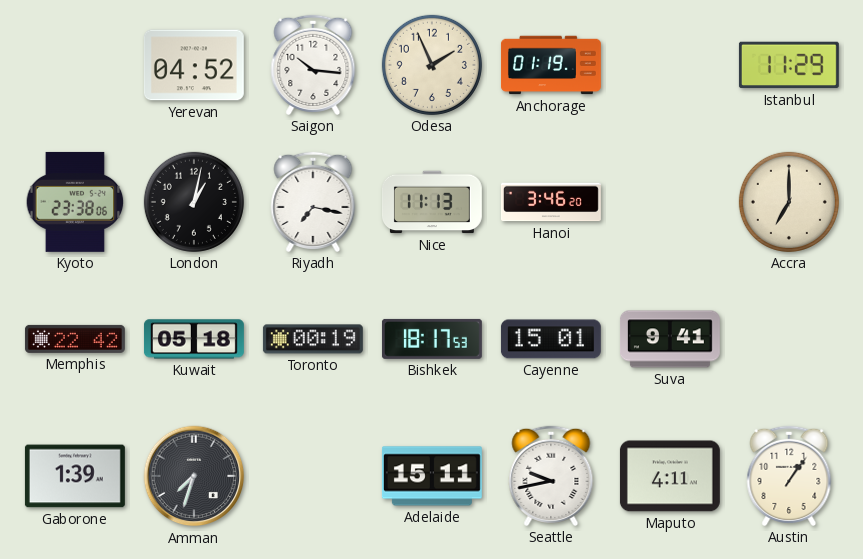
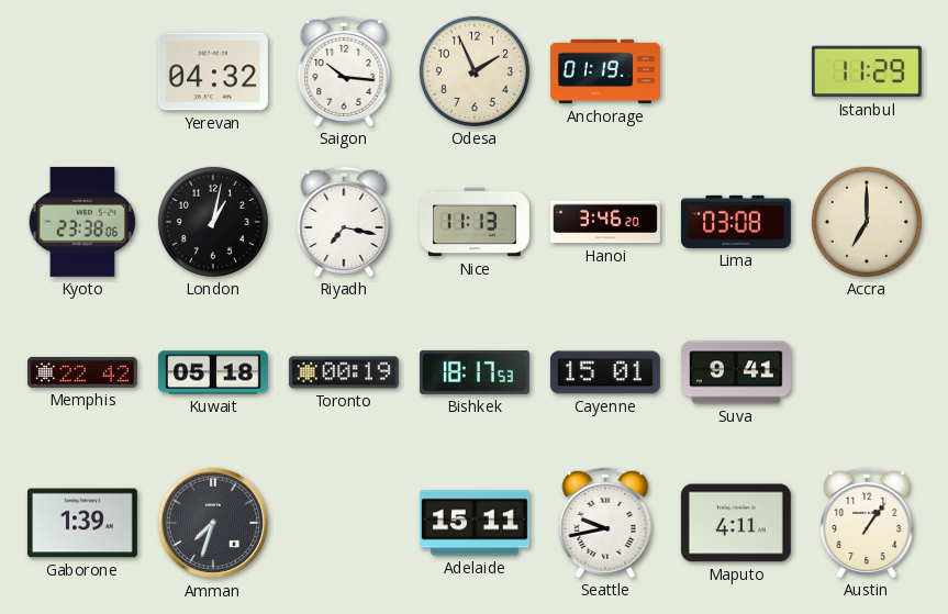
Yerevan: 04:52 -> 04:32 (213, 71)
Lima: none -> 03:08 (736, 222)
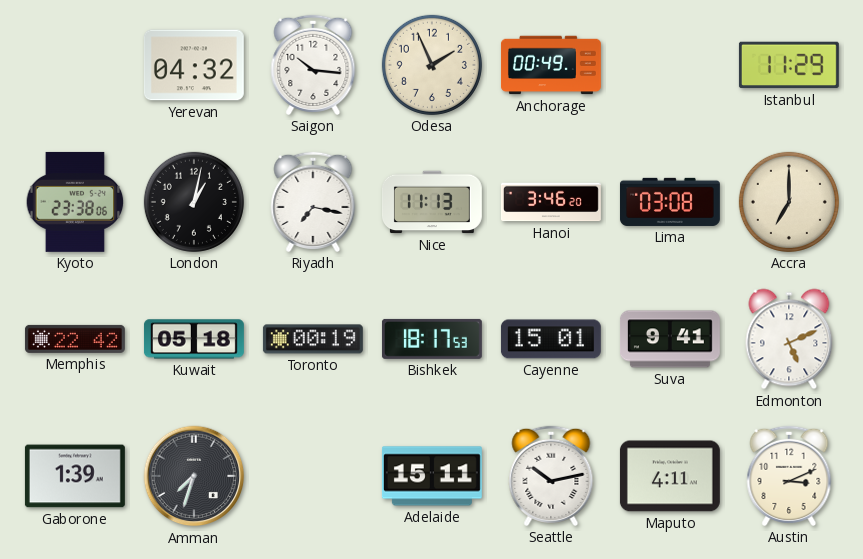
Anchorage: 01:19 -> 00:49 (551, 65)
Edmonton: none -> 5:11 (789, 339)
Seattle: 9:43 -> 10:13 (551, 476)
Austin: 1:06 -> 3:11 (789, 476)
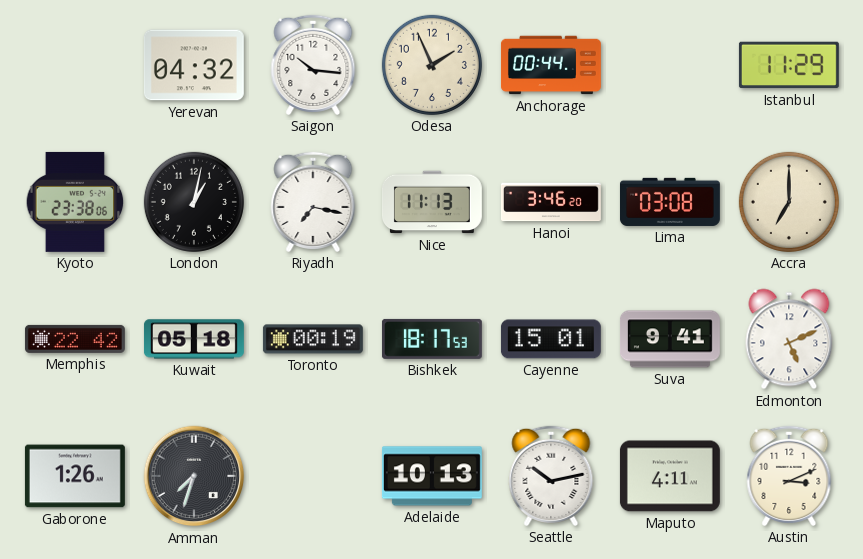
Anchorage: 00:49 -> 00:44 (551, 65)
Gaborone: 1:39 -> 1:26 (75, 476)
Adelaide: 15:11 -> 10:13 (432, 476)
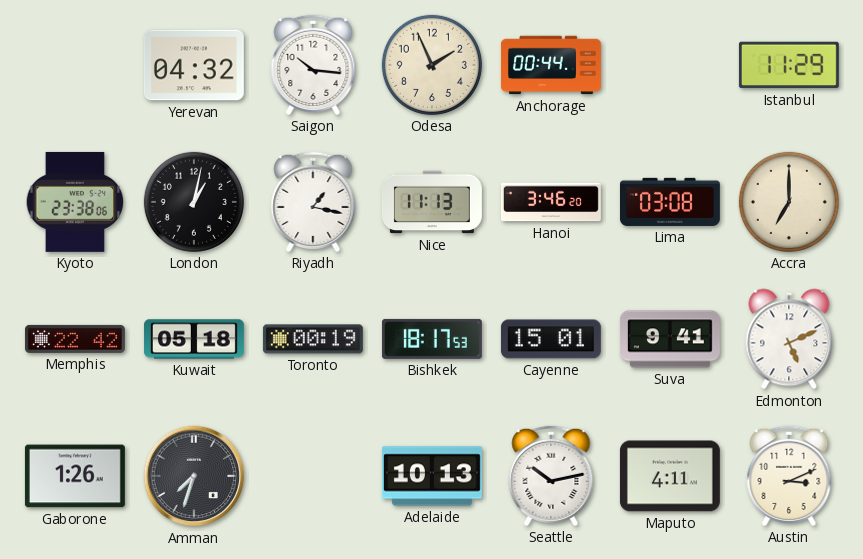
Riyadh: 7:17 -> 1:17 (313, 202)
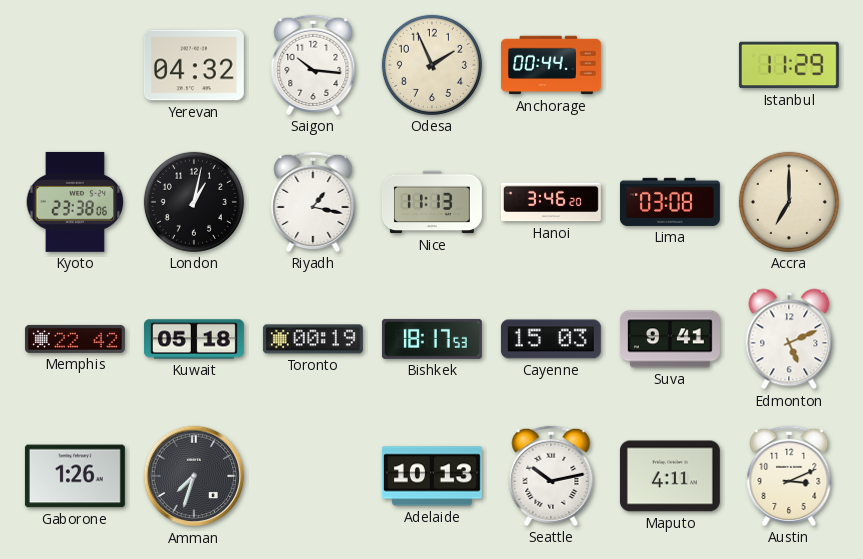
Cayenne: 15:01 -> 15:03 (551, 339)
